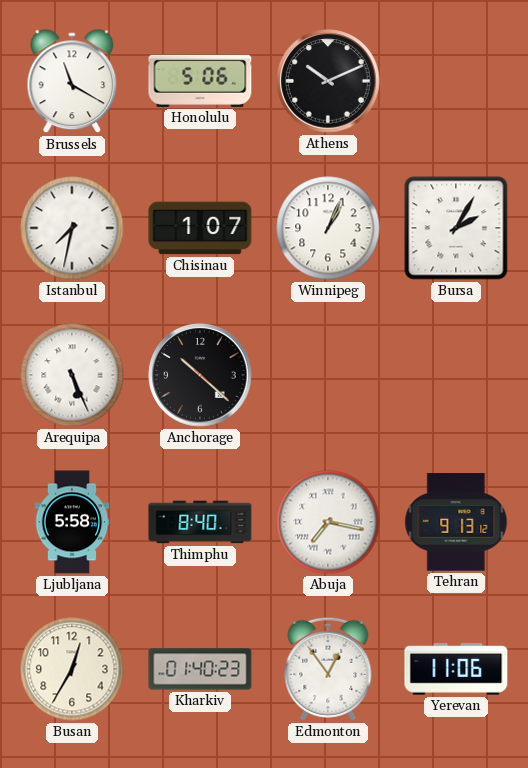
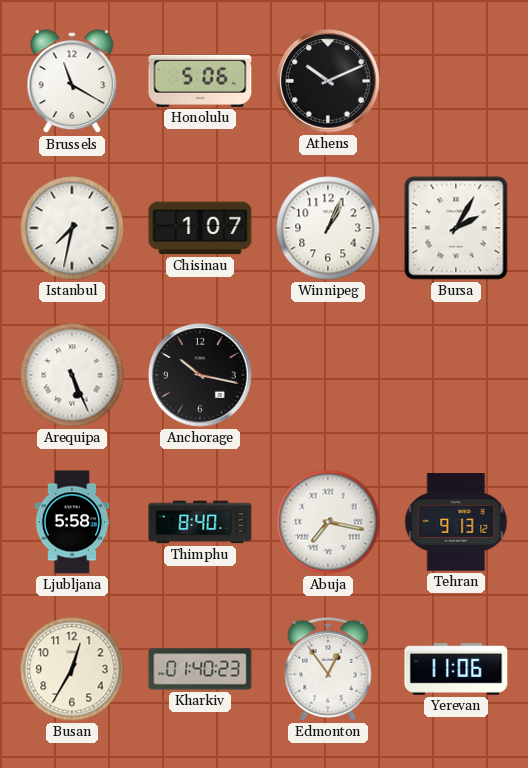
Anchorage: 10:22 -> 10:17 (200, 375)
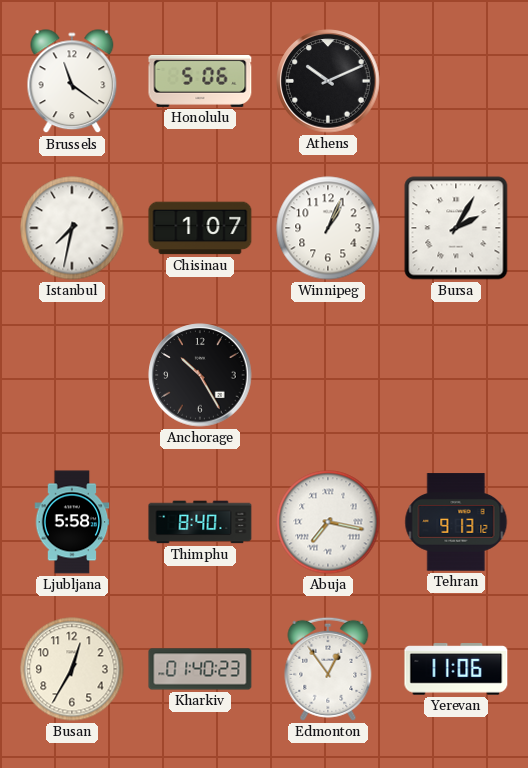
Brussels: 11:20 -> 11:21 (72, 82)
Arequipa: 5:26 -> none (72, 375)
Anchorage: 10:17 -> 10:25 (200, 375)
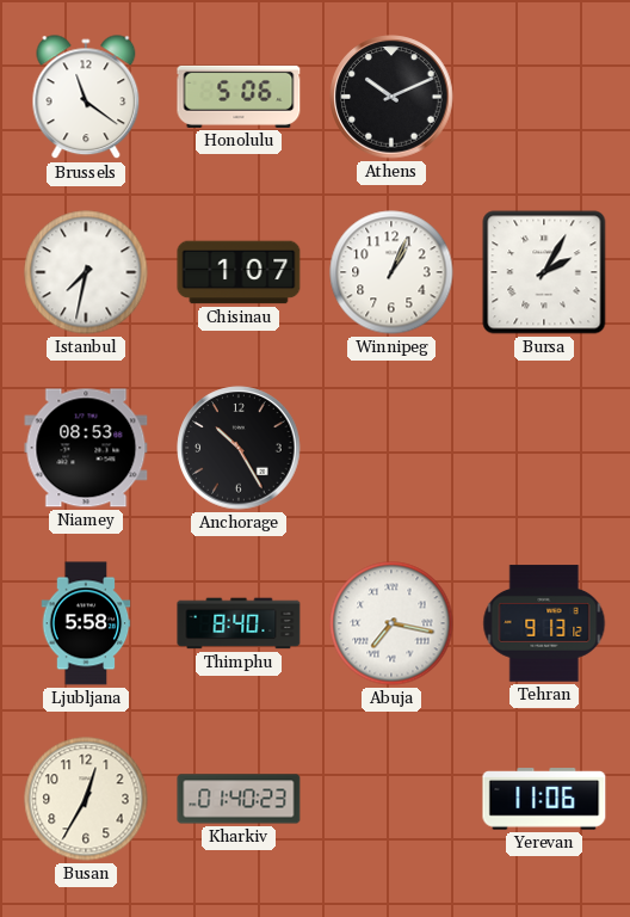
Niamey: none -> 08:53 (86, 448)
Edmonton: 12:54 -> none (328, 669)
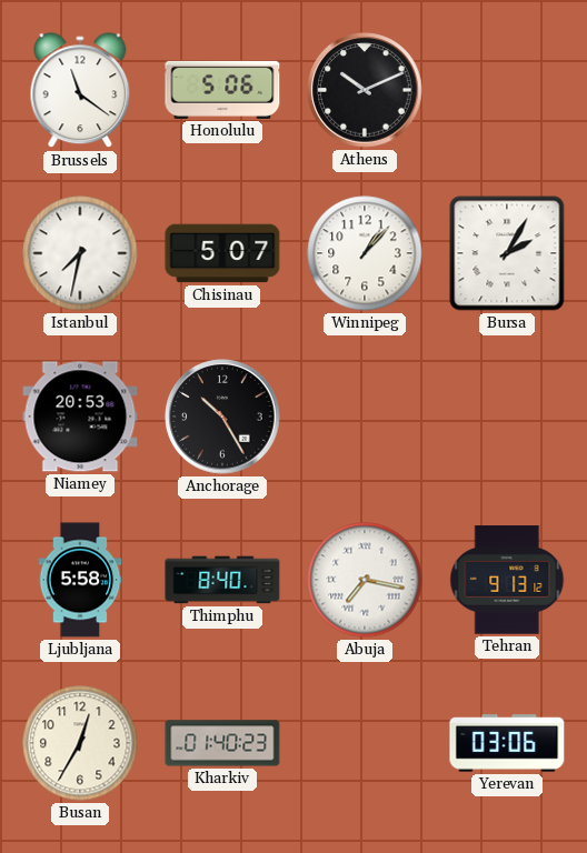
Chisinau: 1:07 -> 5:07 (222, 253)
Winnipeg: 1:04 -> 1:07 (365, 253)
Niamey: 08:53 -> 20:53 (80, 417)
Yerevan: 11:06 -> 03:06 (507, 743)
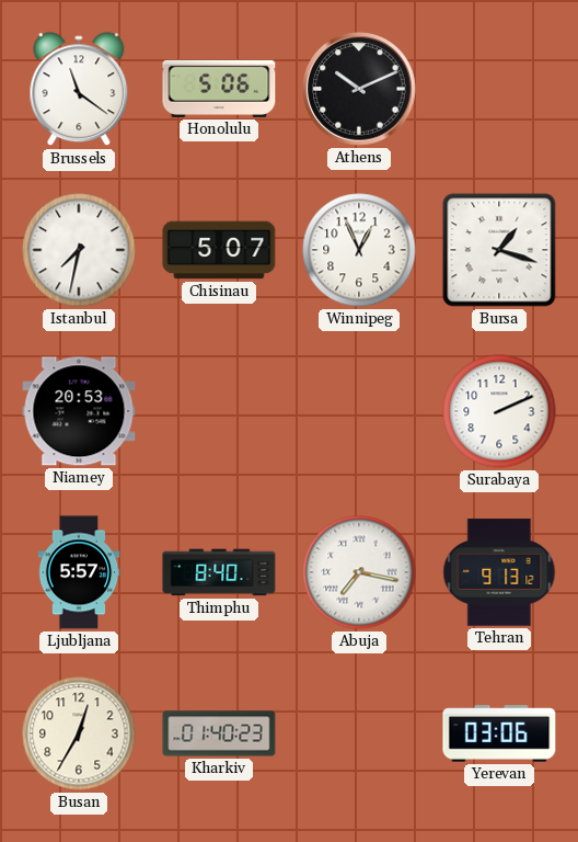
Winnipeg: 1:07 -> 12:56 (359, 250)
Bursa: 2:05 -> 1:18 (499, 250)
Anchorage: 10:25 -> none (222, 417)
Surabaya: none -> 2:11 (499, 411)
Ljubljana: 5:58 -> 5:57 (79, 572)
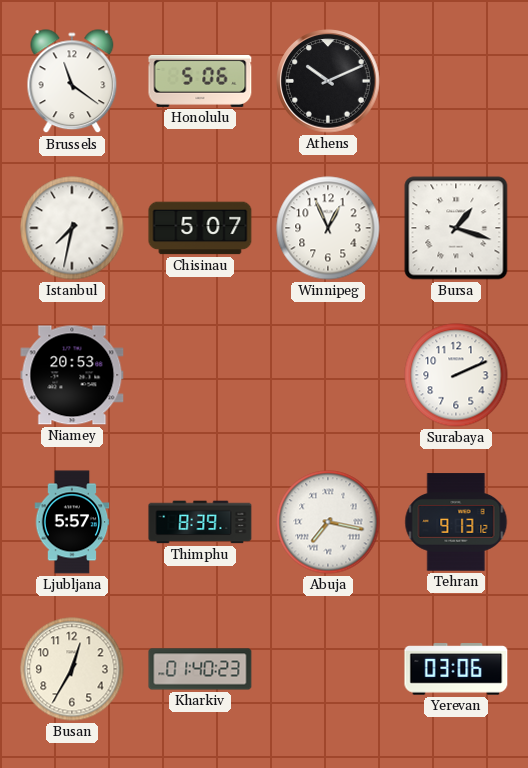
Thimphu: 8:40 -> 8:39 (200, 522)
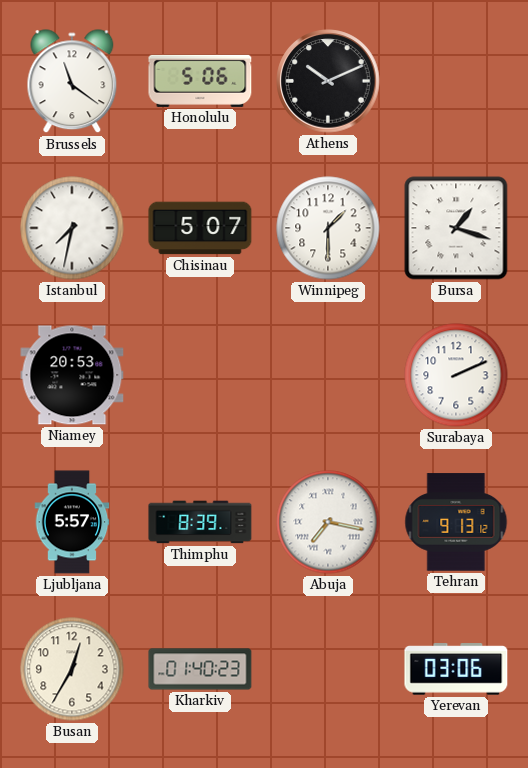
Winnipeg: 12:56 -> 1:30 (328, 228)
